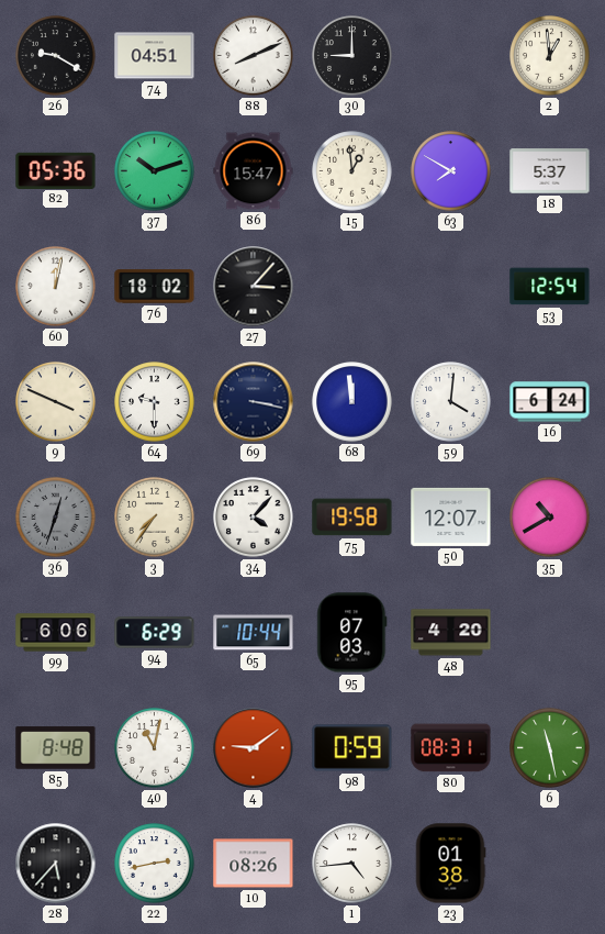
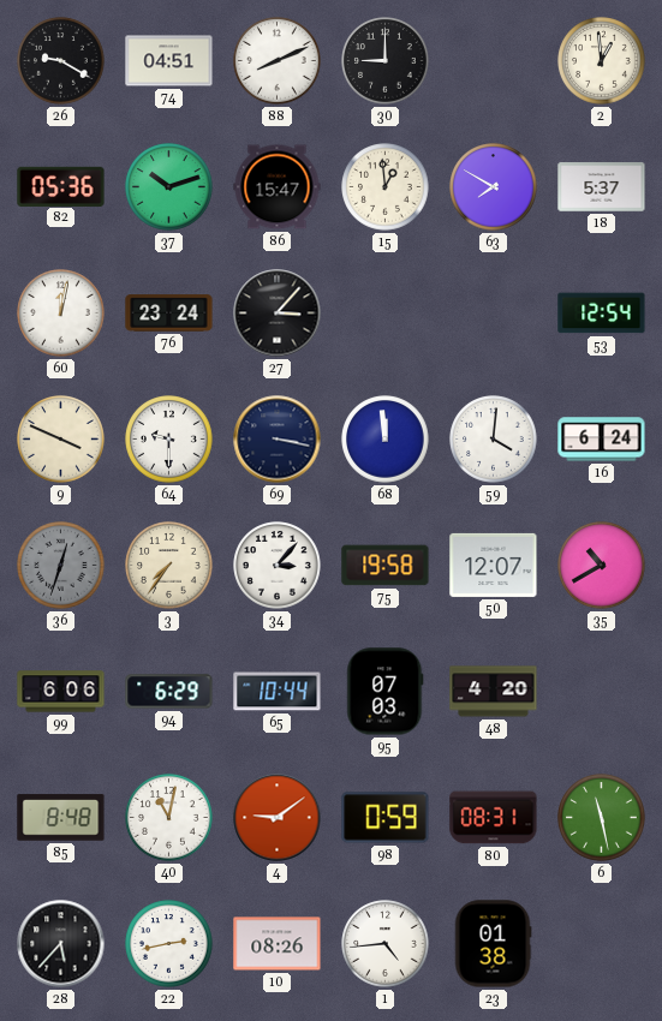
76: 18:02 -> 23:24 (169, 314)
34: 4:07 -> 3:07 (278, 566)
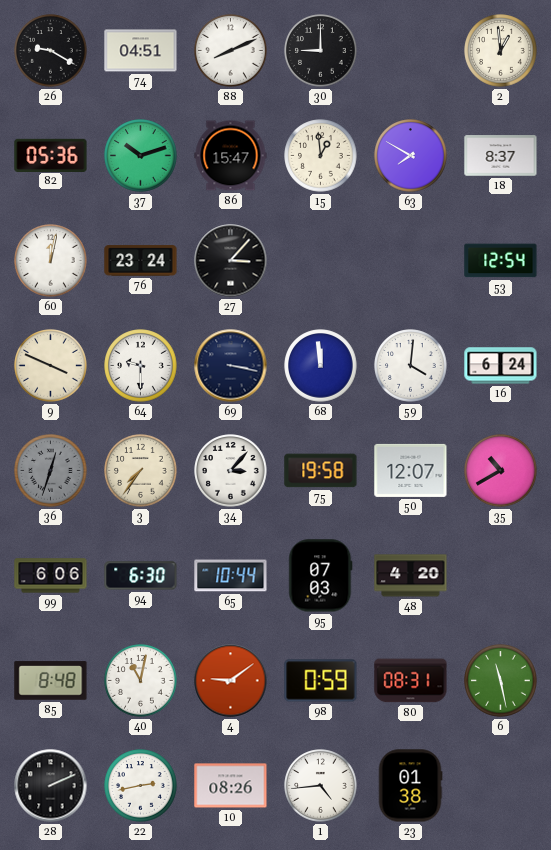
18: 5:37 -> 8:37 (501, 156)
94: 6:29 -> 6:30 (141, 576)
28: 5:37 -> 2:11 (51, 786)
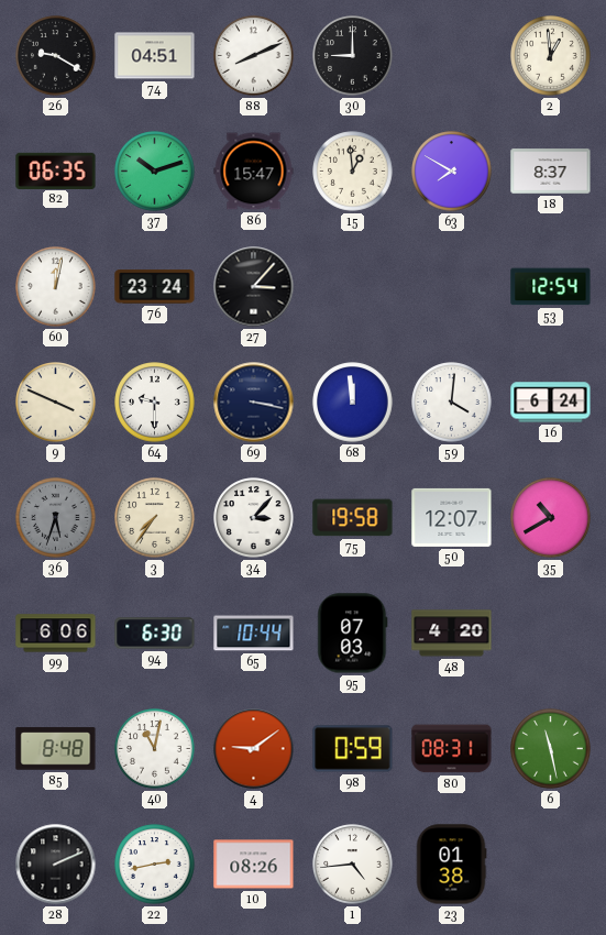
82: 05:36 -> 06:35 (56, 170)
36: 12:33 -> 5:33 (56, 518)
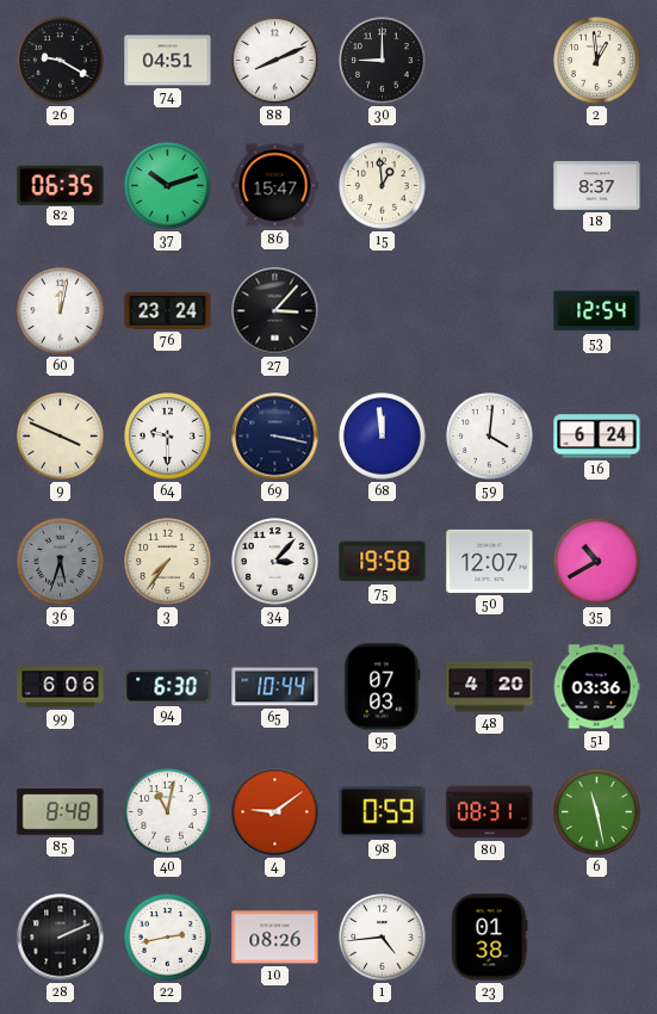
63: 7:50 -> none (452, 172)
51: none -> 03:36 (596, 687)
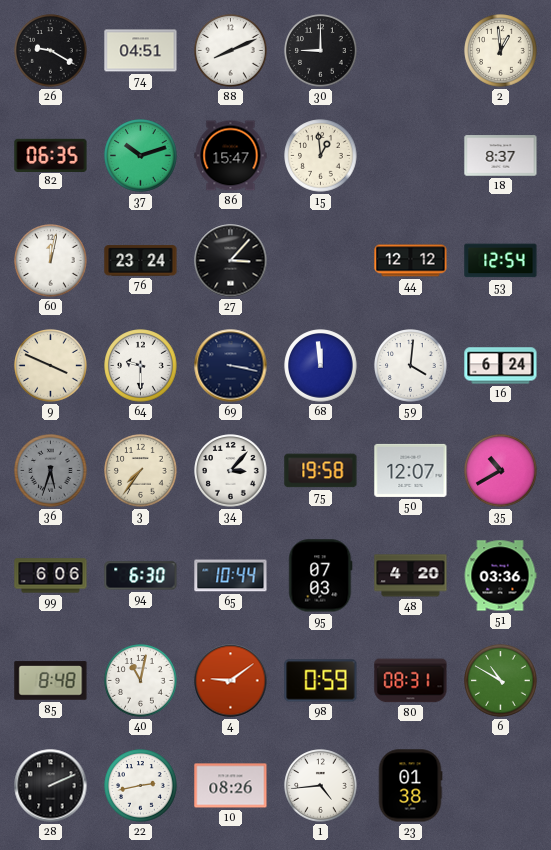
44: none -> 12:12 (411, 261)
6: 11:28 -> 10:50 (501, 681)
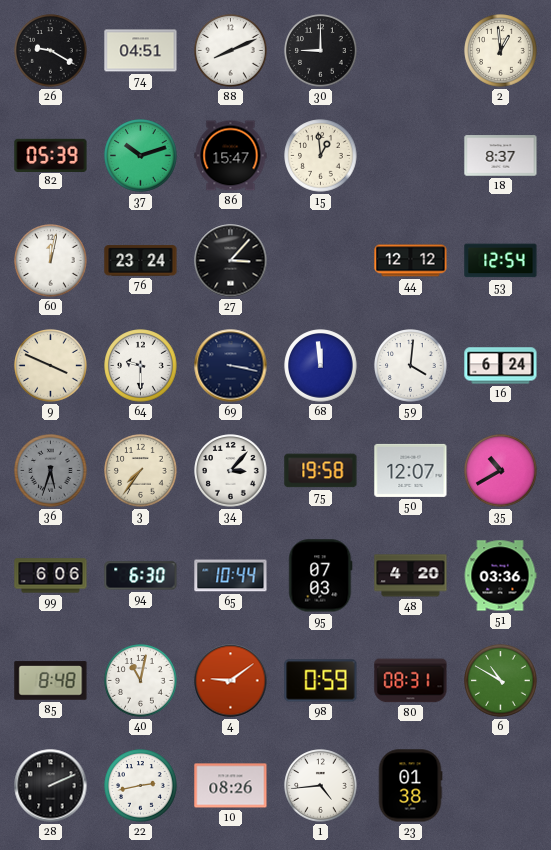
82: 06:35 -> 05:39 (51, 155)
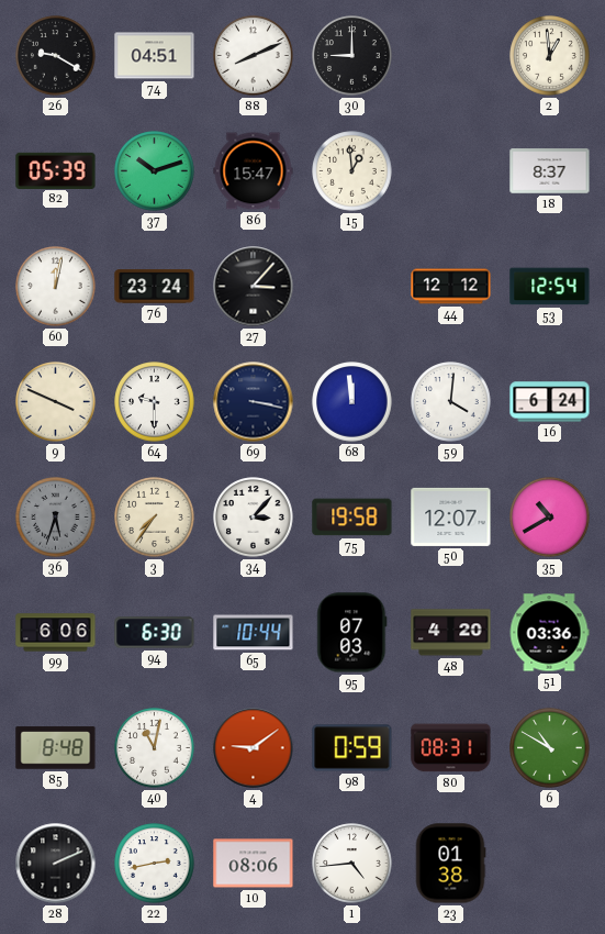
10: 08:26 -> 08:06 (254, 864)
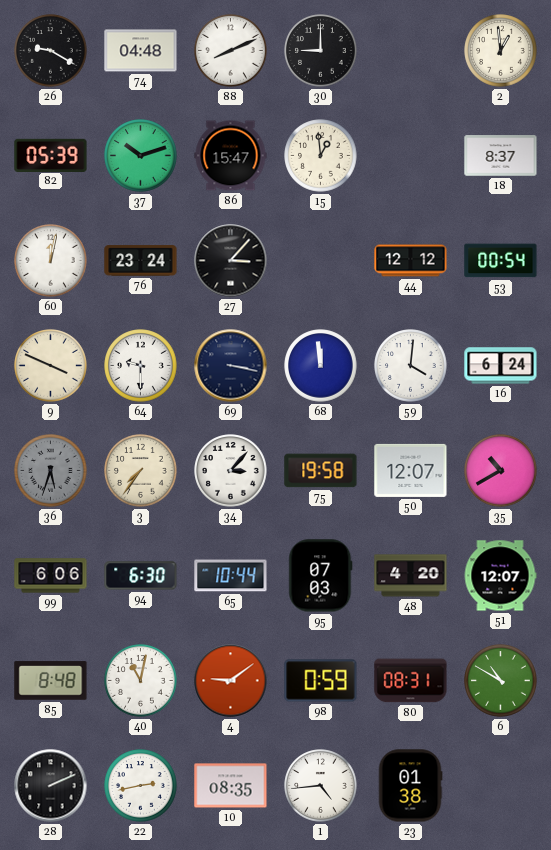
74: 04:51 -> 04:48 (141, 51)
53: 12:54 -> 00:54 (501, 261)
51: 03:36 -> 12:07 (500, 576)
10: 08:06 -> 08:35 (231, 786)
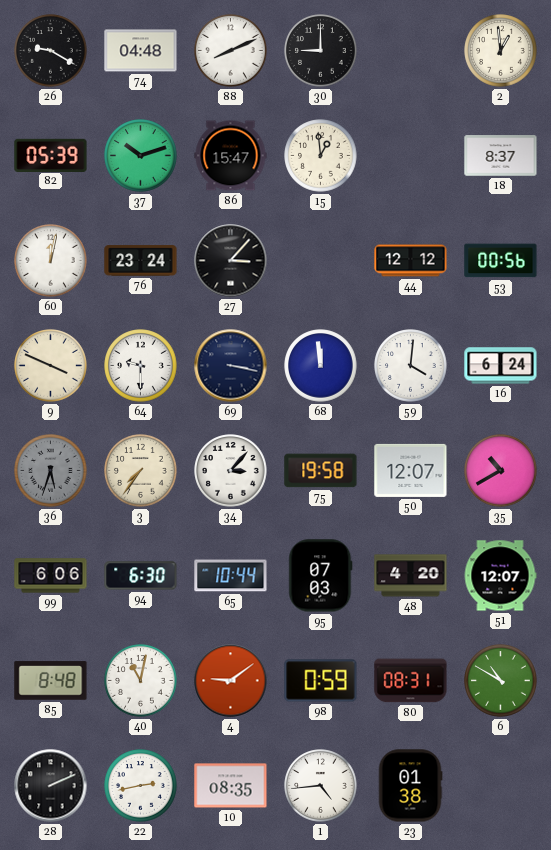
53: 00:54 -> 00:56 (501, 261)
